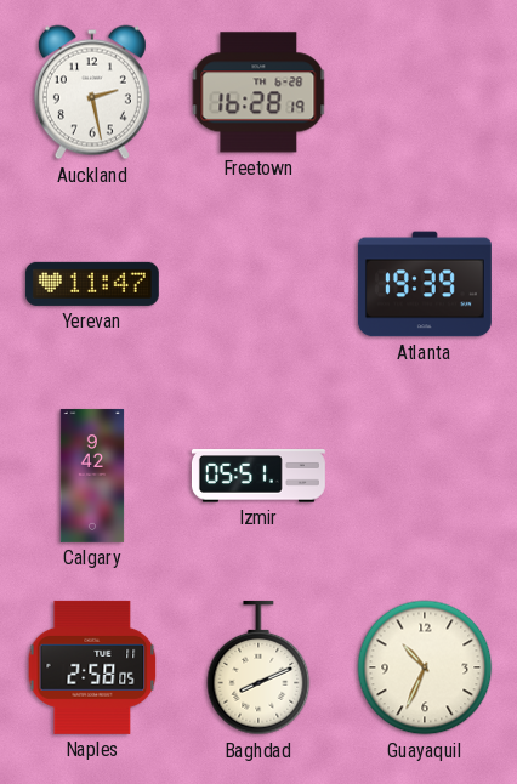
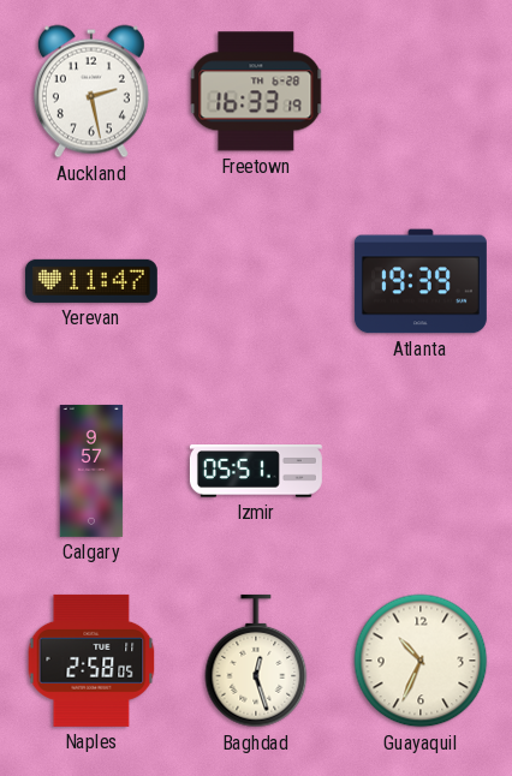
Freetown: 16:28 -> 16:33 (256, 91)
Calgary: 9:42 -> 9:57 (91, 471)
Baghdad: 8:11 -> 12:27 (256, 661)
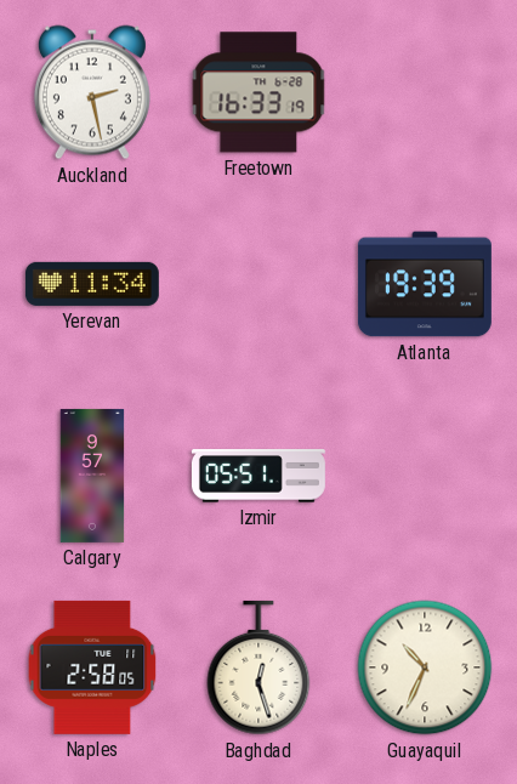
Yerevan: 11:47 -> 11:34 (92, 284)
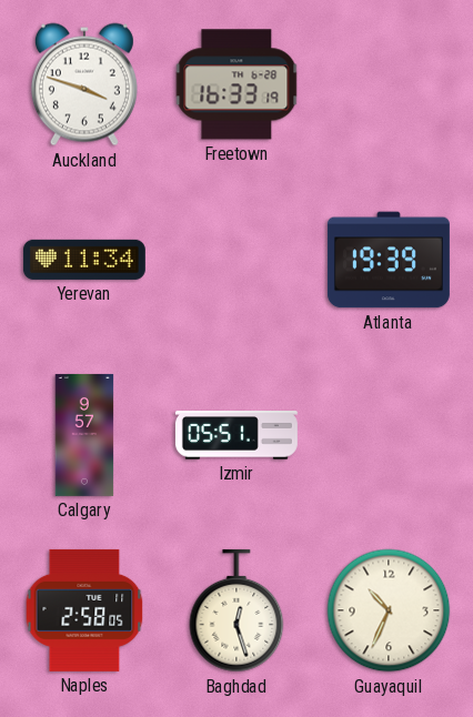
Auckland: 2:28 -> 3:48 (84, 84)
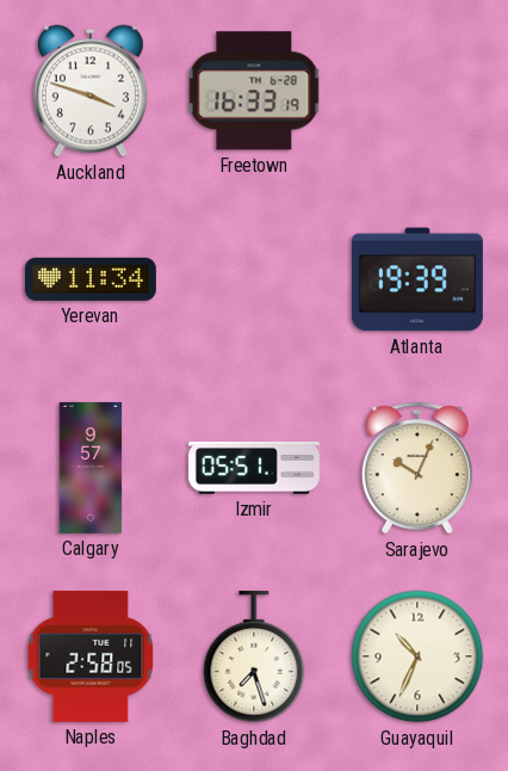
Sarajevo: none -> 10:04 (417, 468)
Baghdad: 12:27 -> 7:27 (254, 656)
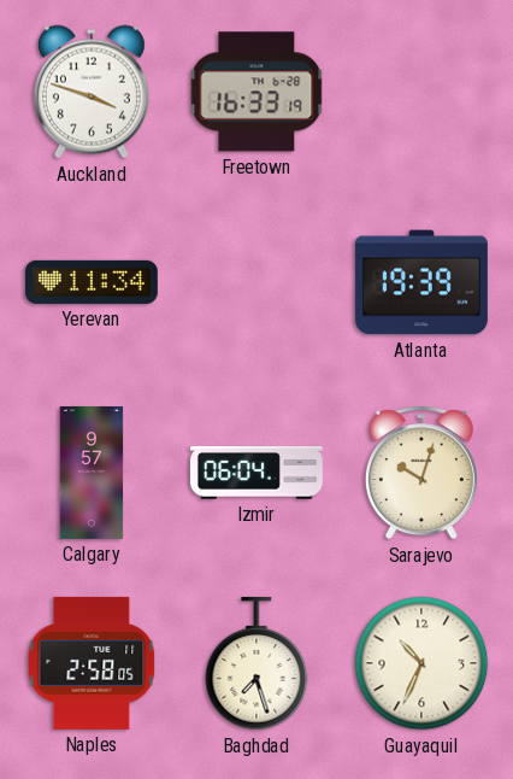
Izmir: 05:51 -> 06:04 (256, 473)
Sarajevo: 10:04 -> 10:03 (421, 473)
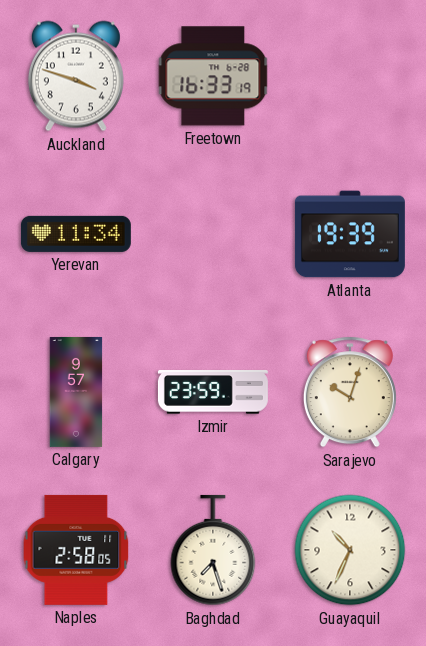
Izmir: 06:04 -> 23:59 (213, 392)
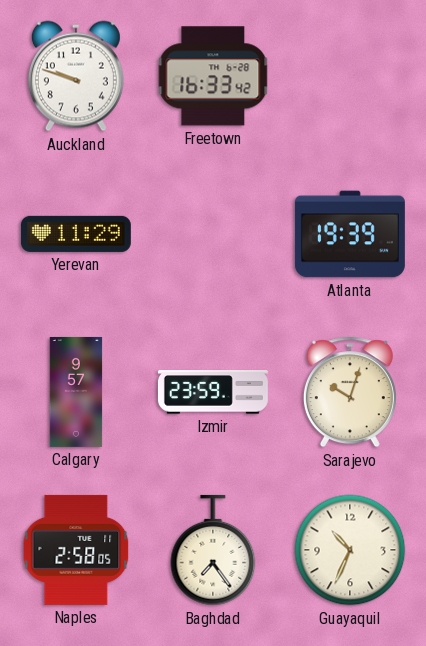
Auckland: 3:48 -> 9:48 (76, 76)
Freetown: 16:33:19 -> 16:33:42 (213, 76)
Yerevan: 11:34 -> 11:29 (76, 234)
Baghdad: 7:27 -> 7:24 (213, 550)
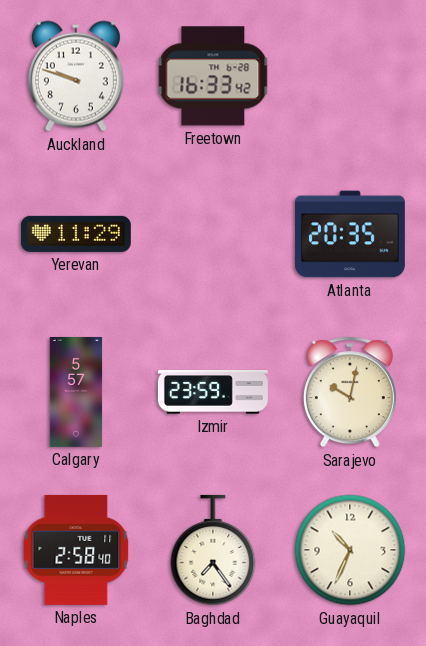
Atlanta: 19:39 -> 20:35 (350, 234)
Calgary: 9:57 -> 5:57 (76, 392)
Sarajevo: 10:03 -> 10:02 (350, 392)
Naples: 2:58:05 -> 2:58:40 (76, 550)
